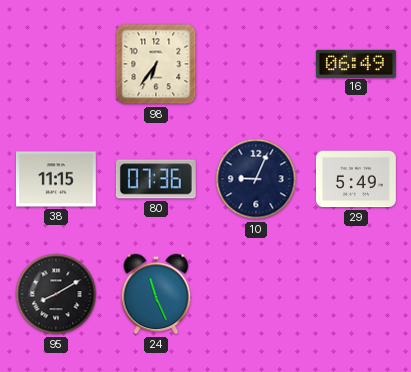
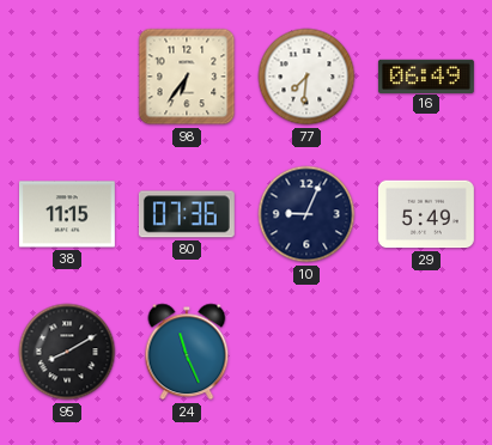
77: none -> 7:31 (306, 77)
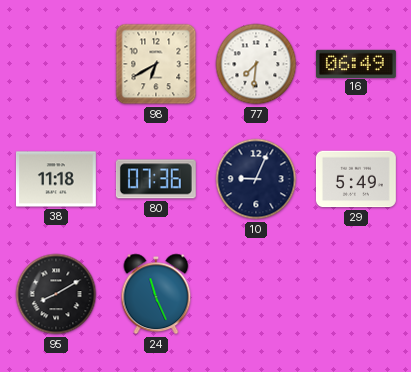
98: 6:36 -> 6:40 (156, 64)
38: 11:15 -> 11:18 (56, 179)
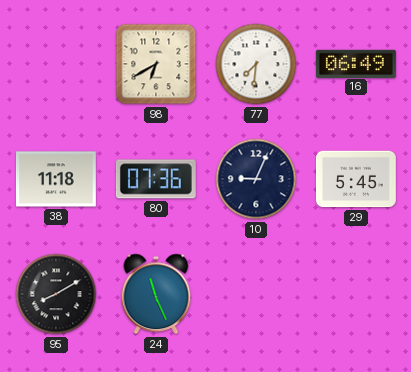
29: 5:49 -> 5:45 (356, 179)
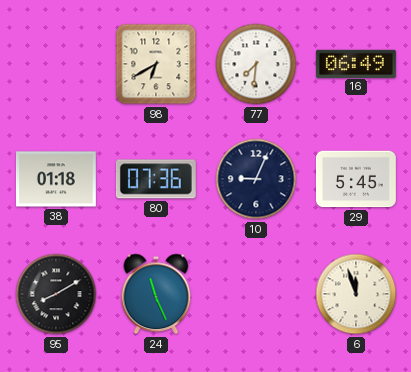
38: 11:18 -> 01:18 (56, 179)
6: none -> 11:57 (356, 294)
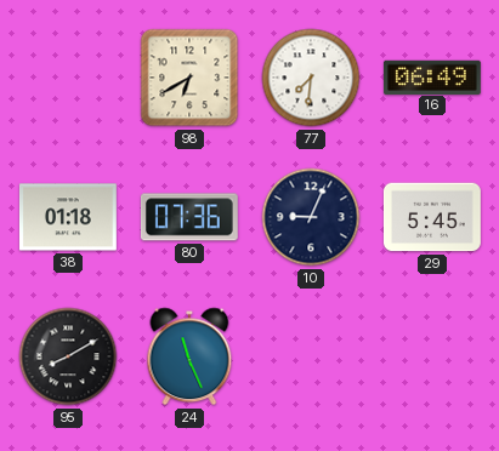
6: 11:57 -> none (356, 294)
